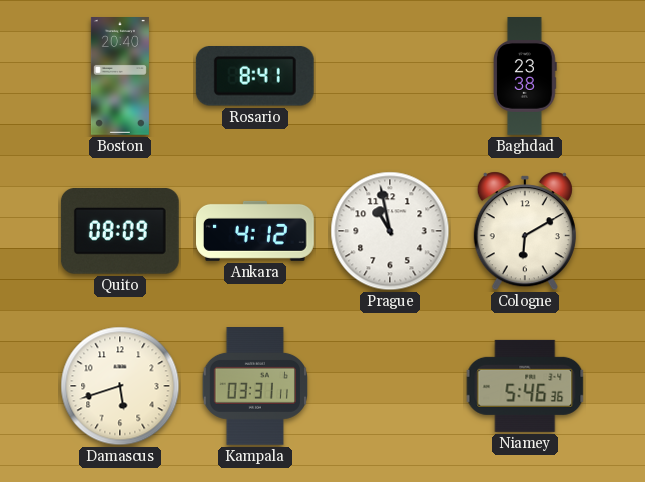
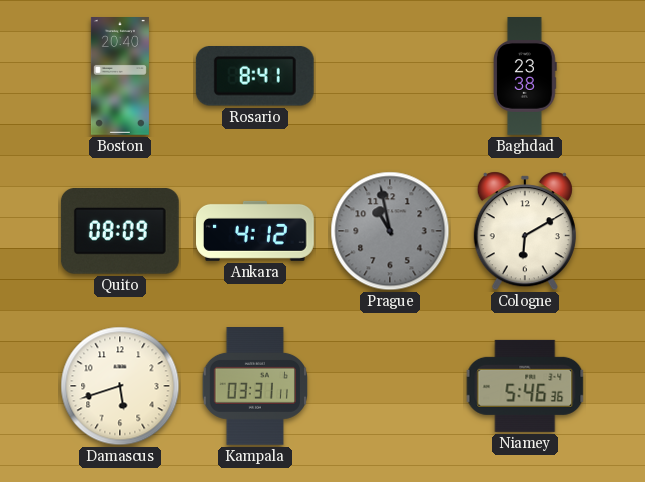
Prague dial: white -> grey (390, 231)
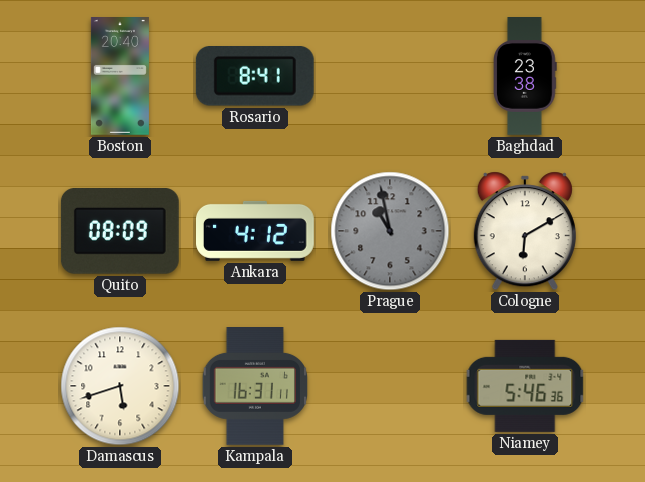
Kampala: 03:31 -> 16:31 (254, 387)
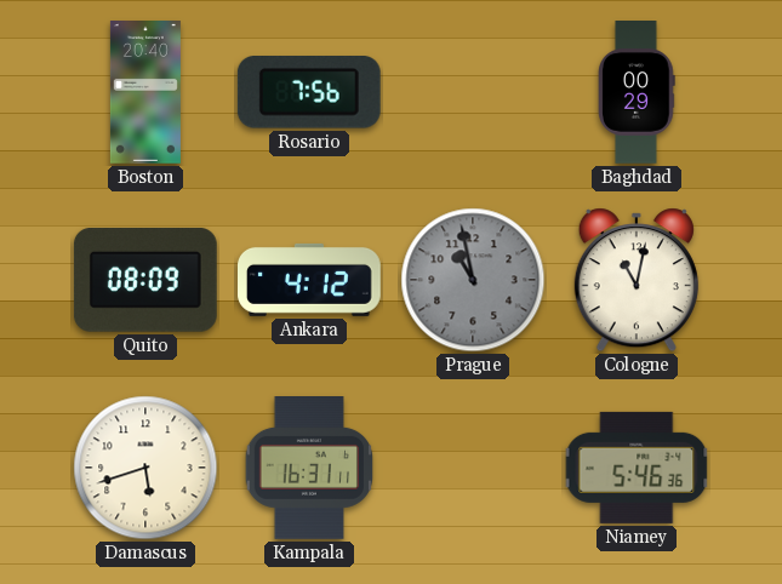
Rosario: 8:41 -> 7:56 (309, 93)
Baghdad: 23:38 -> 00:29 (638, 93)
Cologne: 6:10 -> 11:02 (637, 280)
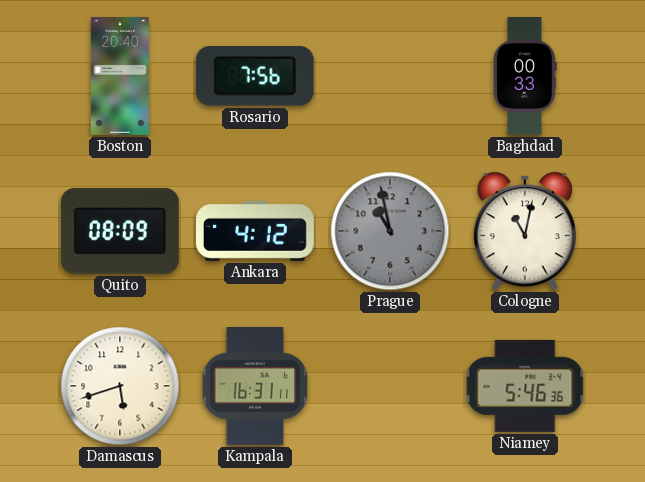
Baghdad: 00:29 -> 00:33 (526, 77)
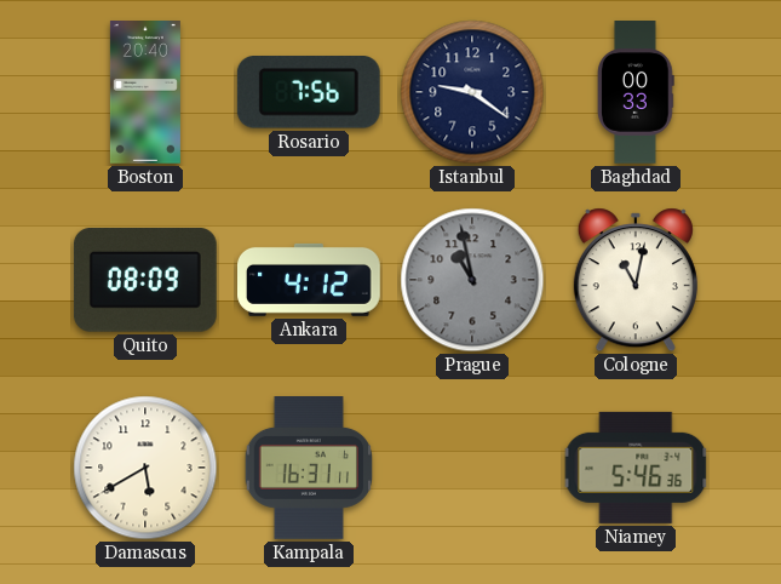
Istanbul: none -> 9:21 (472, 92)
Damascus: 5:42 -> 5:40 (145, 468)
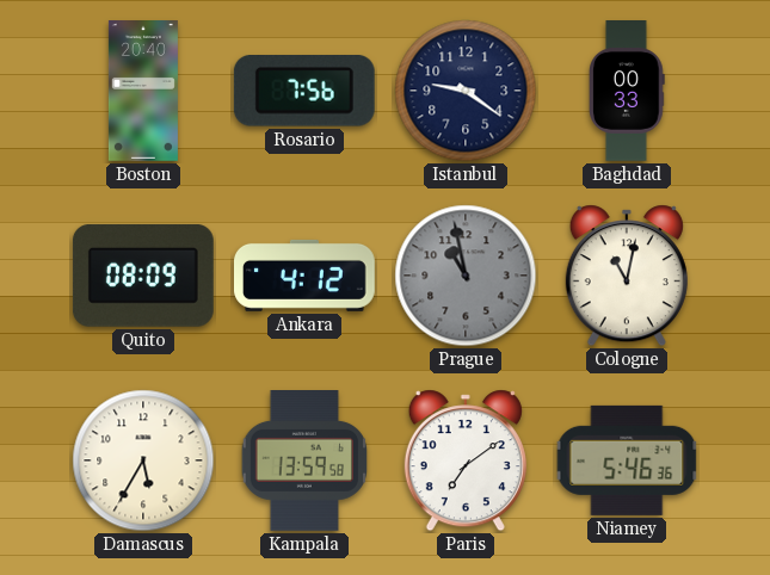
Damascus: 5:40 -> 5:35 (143, 460)
Kampala: 16:31 -> 13:59 (303, 462)
Paris: none -> 7:09 (466, 460)
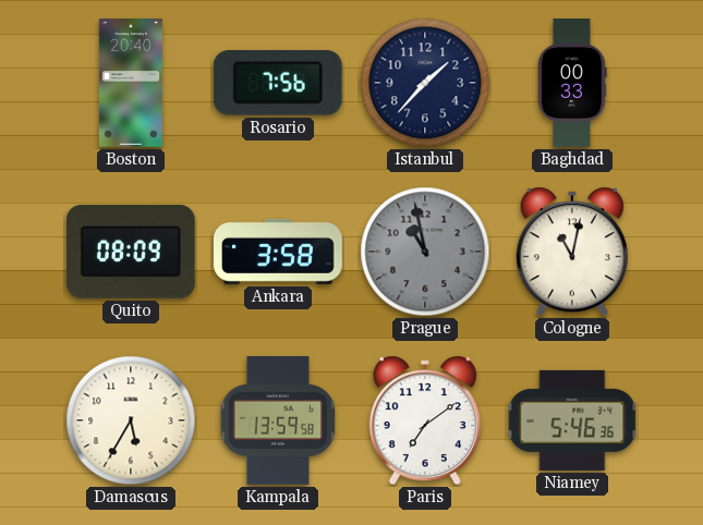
Istanbul: 9:21 -> 1:37 (425, 83)
Ankara: 4:12 -> 3:58 (279, 252)
